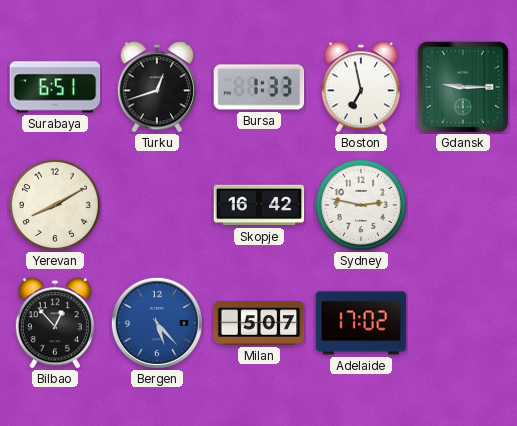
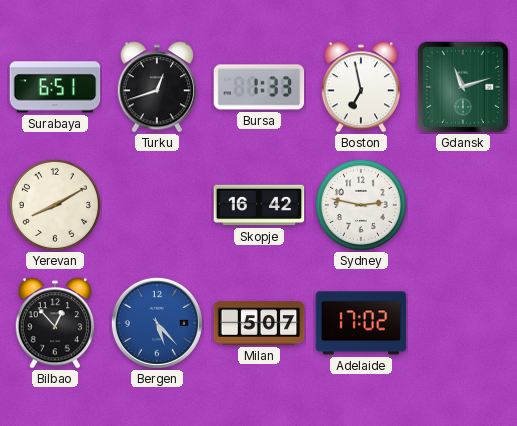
Gdansk: 9:15 -> 11:12 (463, 87)
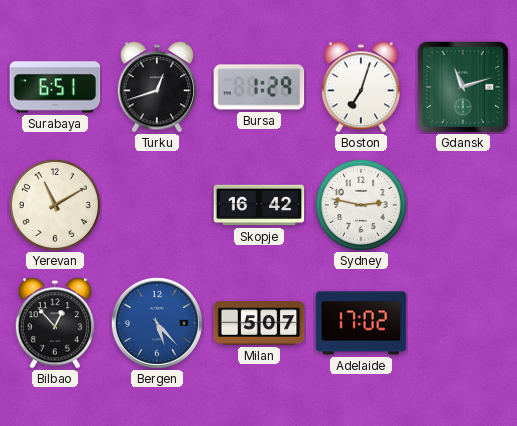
Bursa: 1:33 -> 1:29 (259, 87)
Boston: 6:58 -> 7:03 (360, 87)
Yerevan: 8:10 -> 11:10 (55, 205)
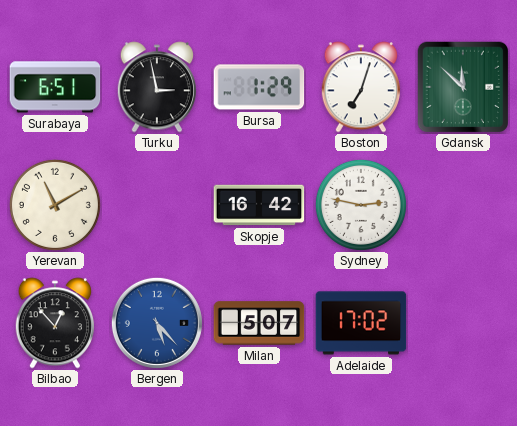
Turku: 12:42 -> 2:58 (156, 87)
Gdansk: 11:12 -> 11:52 (463, 87)
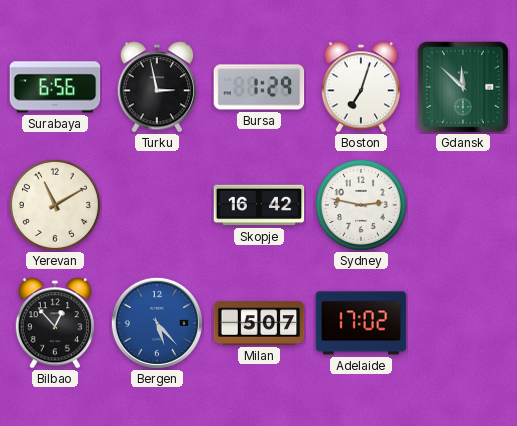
Surabaya: 6:51 -> 6:56 (55, 87)
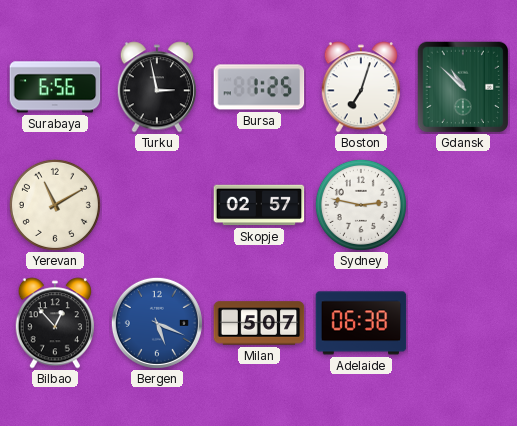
Bursa: 1:29 -> 1:25 (259, 87)
Gdansk: 11:52 -> 10:52 (463, 87)
Skopje: 16:42 -> 02:57 (259, 205)
Bergen: 5:23 -> 5:19 (157, 323)
Adelaide: 17:02 -> 06:38 (361, 323)
